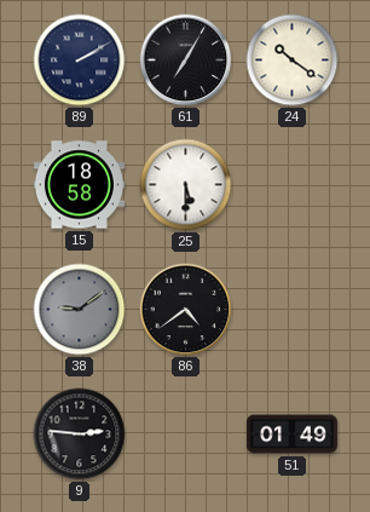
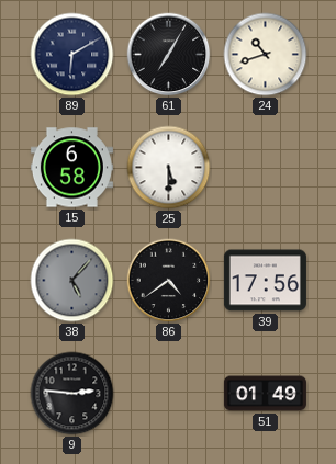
89: 2:10 -> 6:10 (72, 55)
24: 10:21 -> 10:42 (266, 55)
15: 18:58 -> 6:58 (71, 168)
38: 9:09 -> 5:07 (72, 281)
39: none -> 17:56 (265, 281)
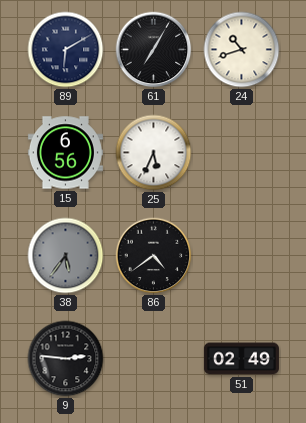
15: 6:58 -> 6:56 (65, 153)
25: 5:30 -> 5:34 (154, 153)
38: 5:07 -> 5:36 (66, 256)
39: 17:56 -> none (265, 281)
51: 01:49 -> 02:49 (241, 359)
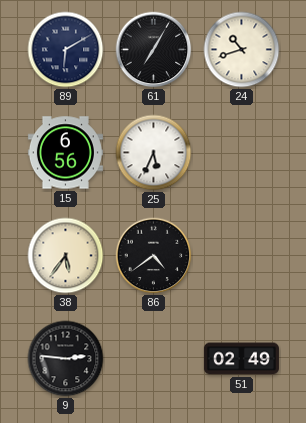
38 dial: grey -> cream (66, 256)
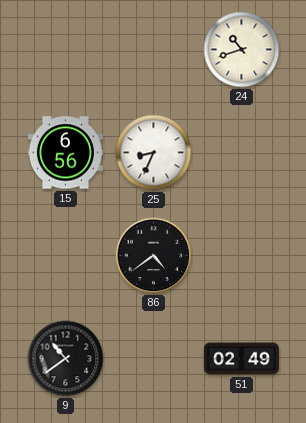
89: 6:10 -> none (66, 50)
61: 7:05 -> none (154, 50)
25: 5:34 -> 8:34 (154, 153)
38: 5:36 -> none (66, 256)
9: 2:46 -> 10:39 (66, 359)
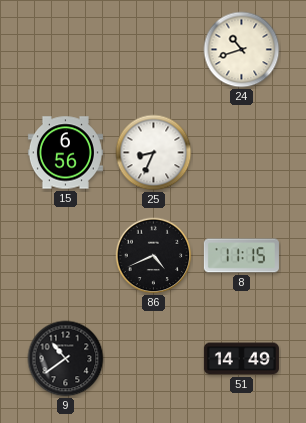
86: 4:39 -> 4:41 (154, 256)
8: none -> 11:15 (241, 256)
51: 02:49 -> 14:49 (241, 359)
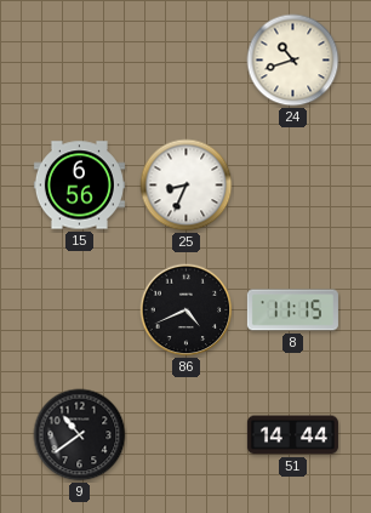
51: 14:49 -> 14:44 (292, 435)
